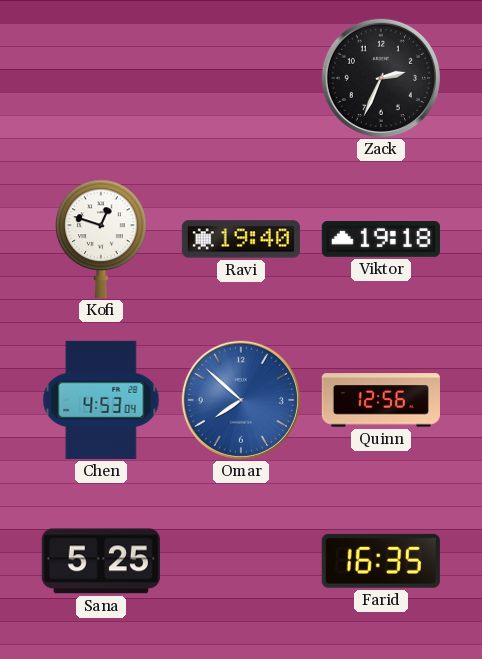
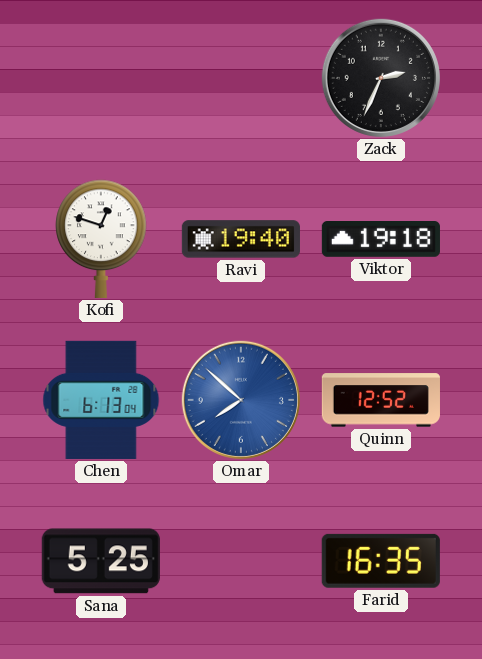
Chen: 4:53 -> 6:13 (101, 400)
Quinn: 12:56 -> 12:52 (381, 400)
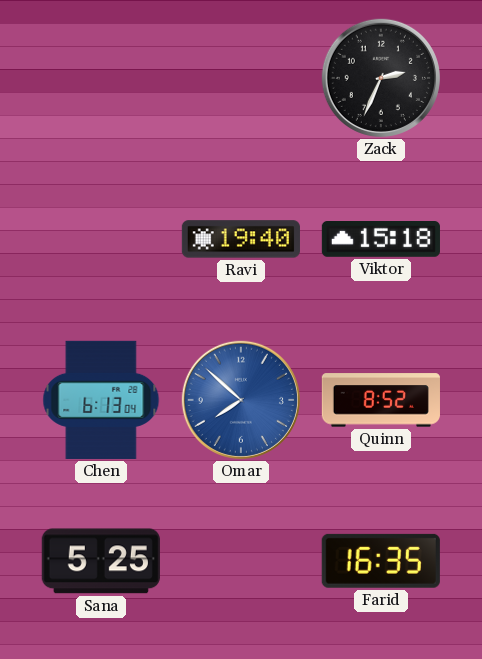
Kofi: 12:48 -> none (101, 239)
Viktor: 19:18 -> 15:18 (381, 240)
Quinn: 12:52 -> 8:52 (381, 400)
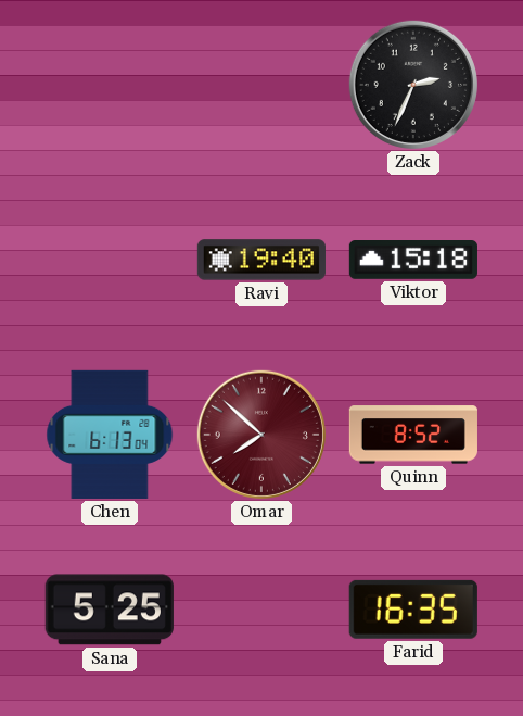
Omar dial: blue -> burgundy (261, 435)
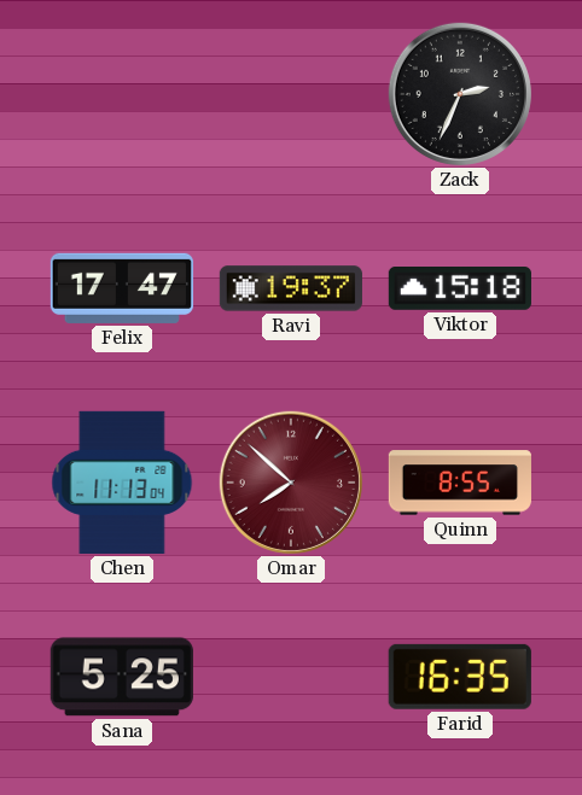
Felix: none -> 17:47 (122, 288)
Ravi: 19:40 -> 19:37 (291, 288)
Chen: 6:13 -> 11:13 (122, 483)
Quinn: 8:52 -> 8:55 (460, 483)
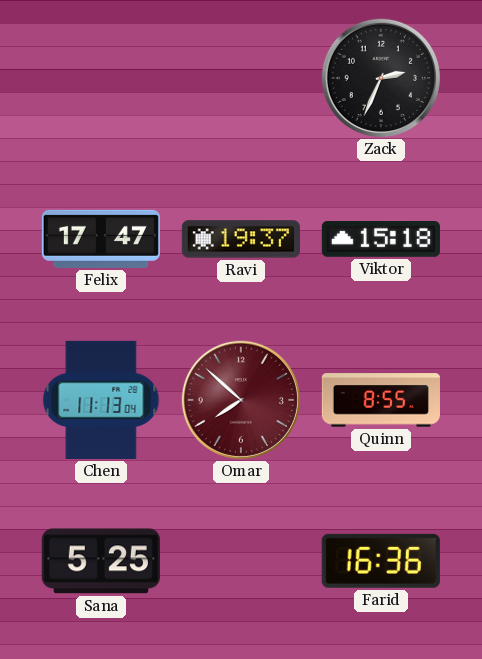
Farid: 16:35 -> 16:36 (381, 561)
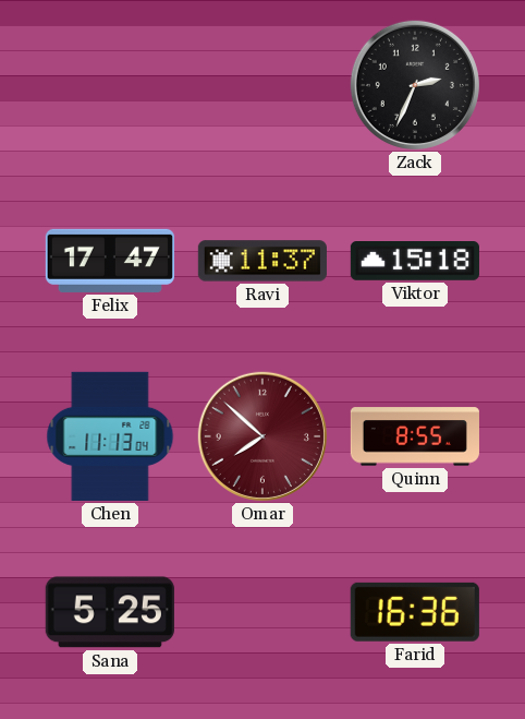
Ravi: 19:37 -> 11:37 (262, 261)
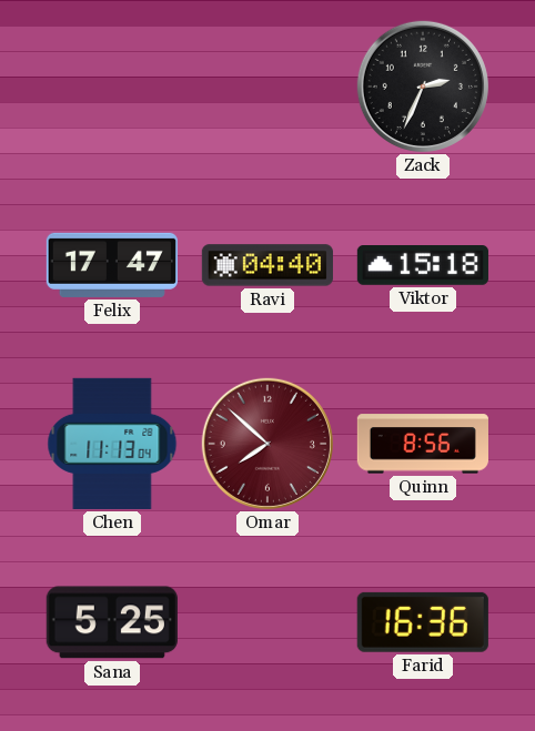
Ravi: 11:37 -> 04:40 (267, 265)
Quinn: 8:55 -> 8:56 (423, 444)
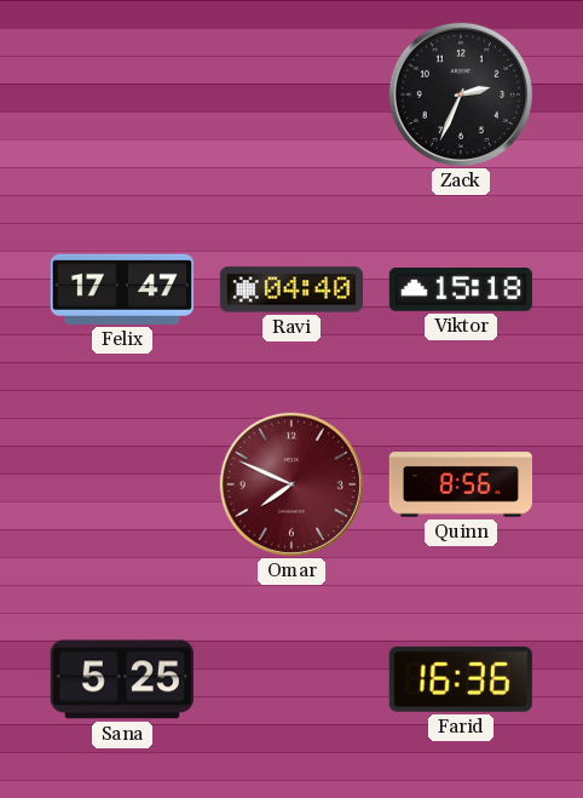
Chen: 11:13 -> none (112, 444)
Omar: 7:52 -> 7:49 (291, 484)
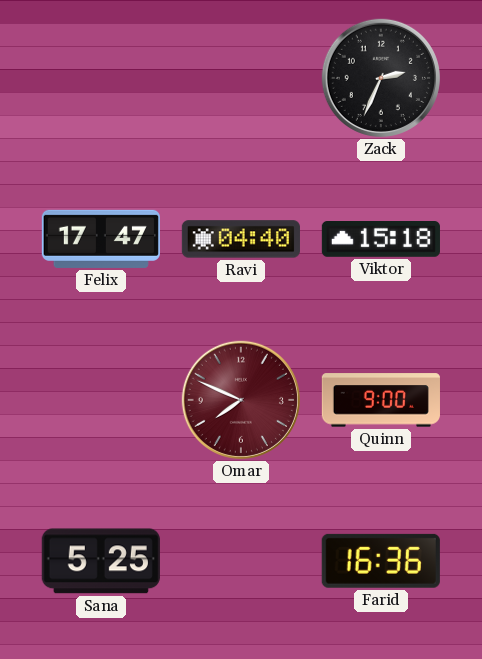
Quinn: 8:56 -> 9:00 (381, 400)
